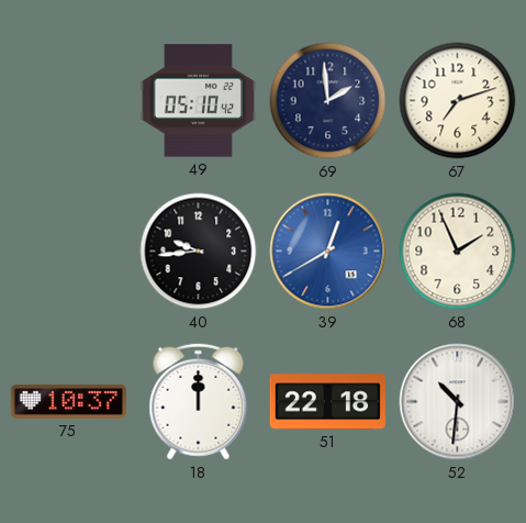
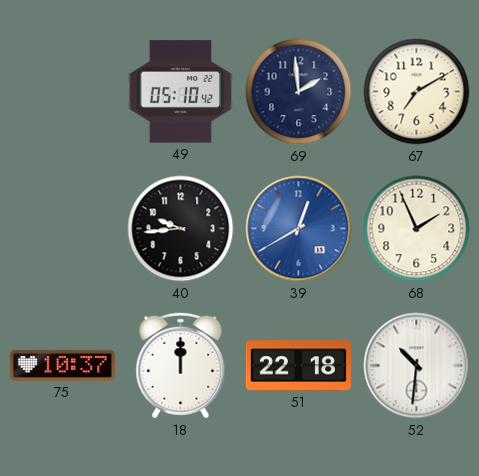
67: 7:12 -> 7:10 (417, 92)
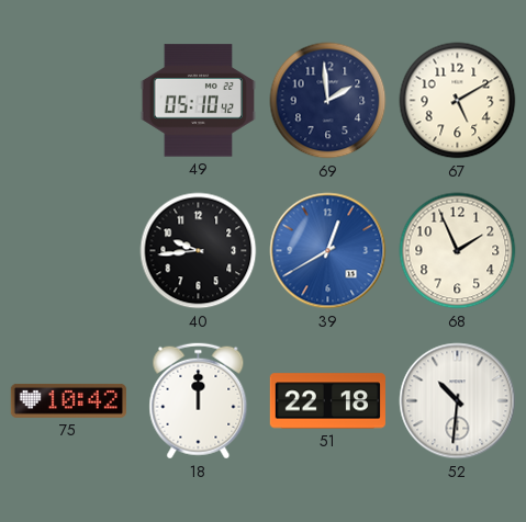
67: 7:10 -> 5:10 (458, 101)
75: 10:37 -> 10:42 (68, 400)
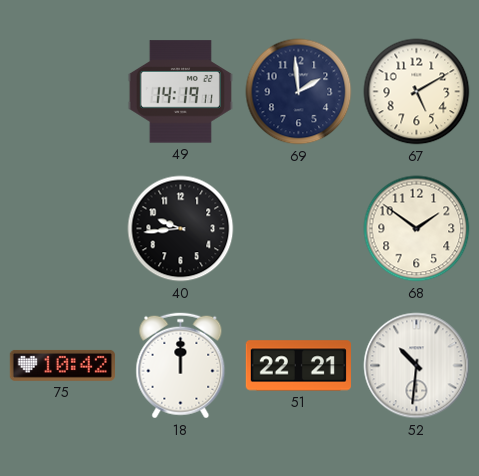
49: 05:10 -> 14:19 (180, 92)
39: 12:40 -> none (328, 251)
68: 1:56 -> 1:51 (417, 229)
51: 22:18 -> 22:21 (298, 366)
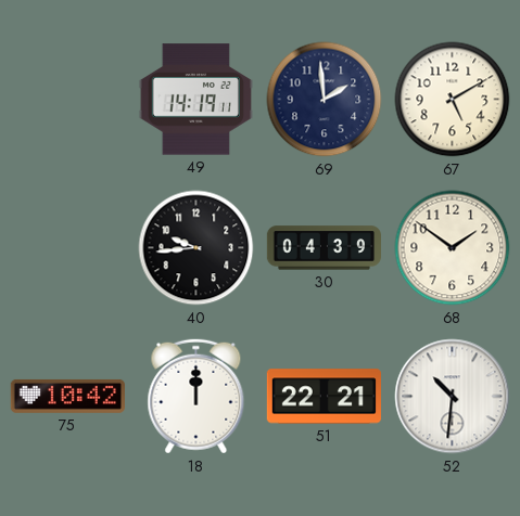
30: none -> 04:39 (324, 248)
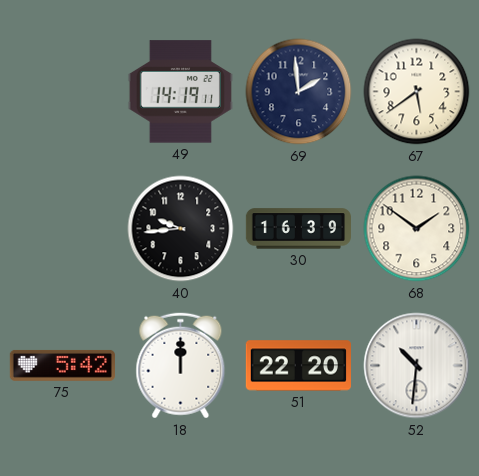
67: 5:10 -> 5:39 (417, 92)
30: 04:39 -> 16:39 (298, 229)
75: 10:42 -> 5:42 (62, 365)
51: 22:21 -> 22:20 (298, 366)
